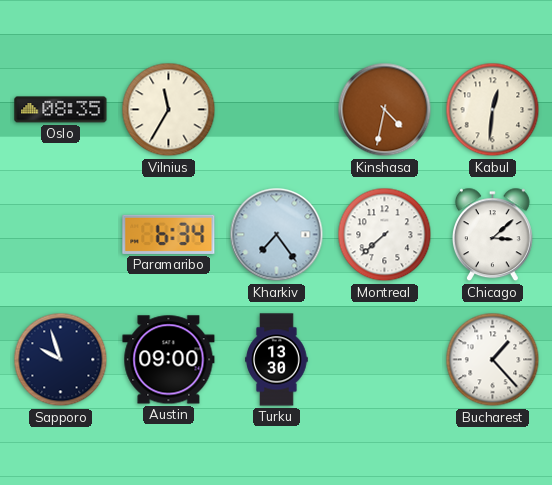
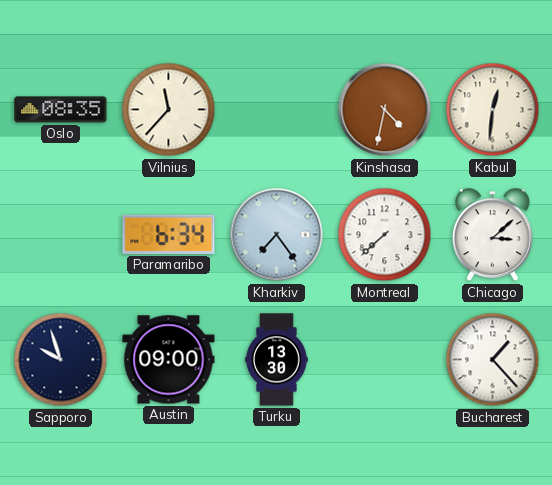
Vilnius: 11:35 -> 11:37 (169, 110)
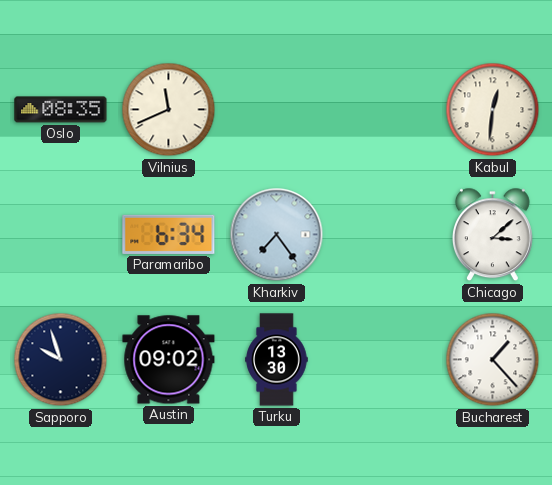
Vilnius: 11:37 -> 11:41 (169, 110)
Kinshasa: 4:32 -> none (385, 110)
Montreal: 7:38 -> none (385, 235)
Austin: 09:00 -> 09:02 (169, 360)
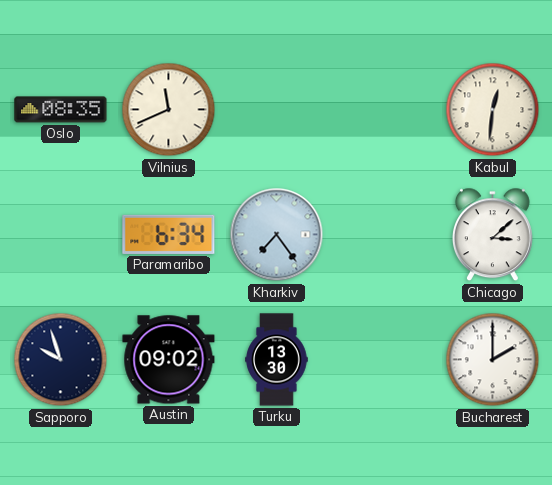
Bucharest: 1:23 -> 2:00 (493, 360)
